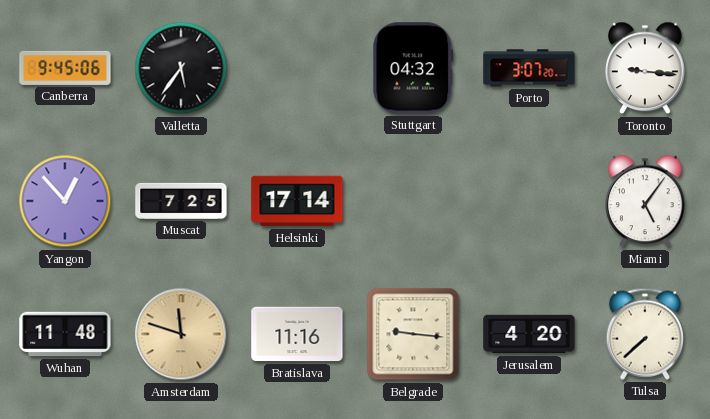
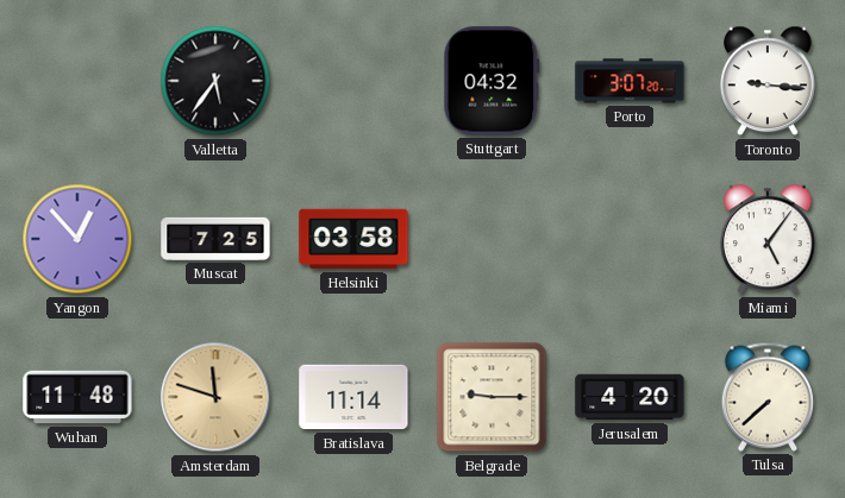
Canberra: 9:45 -> none (65, 68)
Helsinki: 17:14 -> 03:58 (353, 239)
Bratislava: 11:16 -> 11:14 (353, 397)
Belgrade: 9:16 -> 9:15 (492, 397)
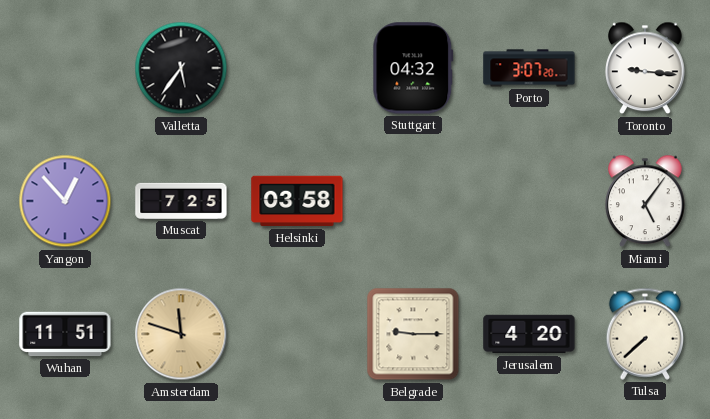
Wuhan: 11:48 -> 11:51 (65, 334)
Bratislava: 11:14 -> none (353, 397)
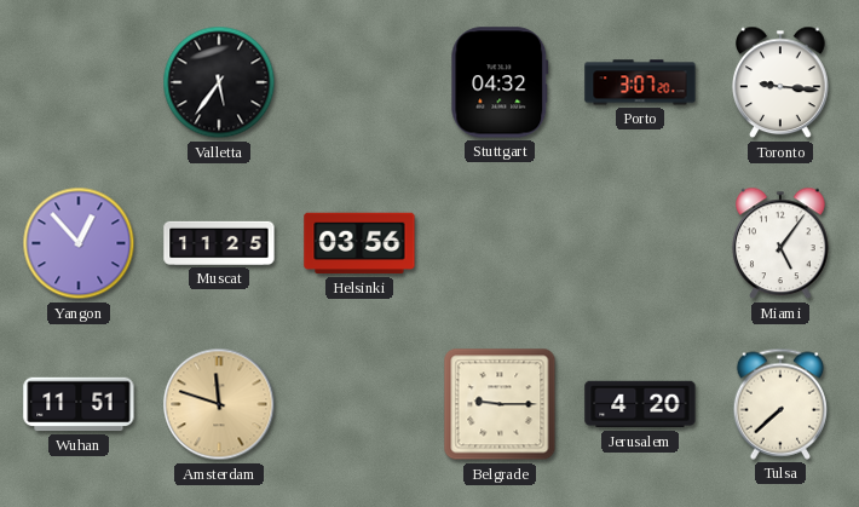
Muscat: 7:25 -> 11:25 (219, 243)
Helsinki: 03:58 -> 03:56 (359, 243)
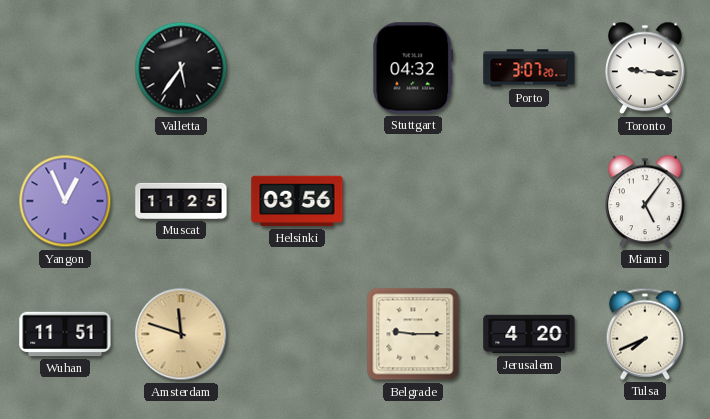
Yangon: 12:53 -> 12:56 (65, 201)
Tulsa: 7:38 -> 7:41 (644, 334)
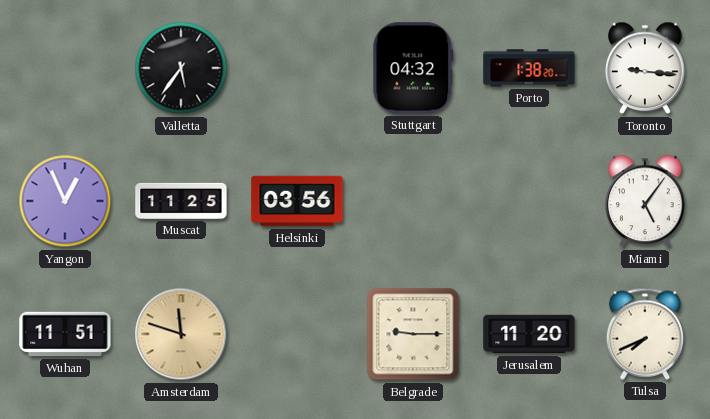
Porto: 3:07 -> 1:38 (529, 68)
Jerusalem: 4:20 -> 11:20 (529, 334)
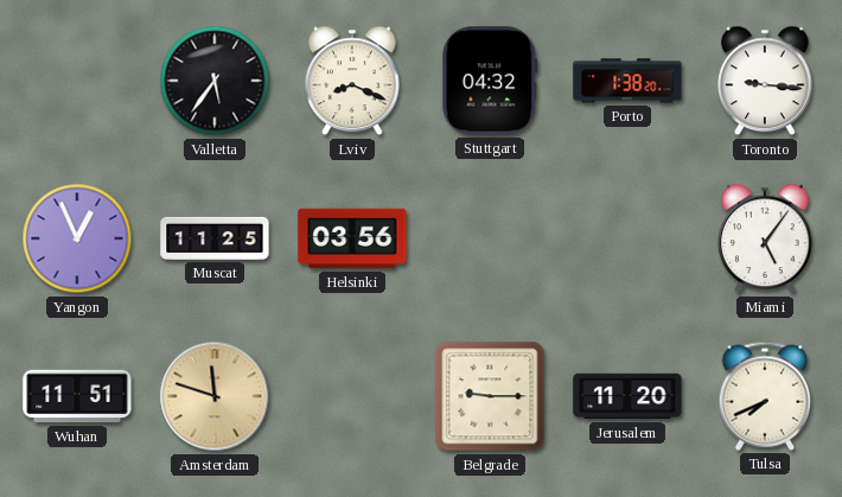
Lviv: none -> 8:19 (353, 81)
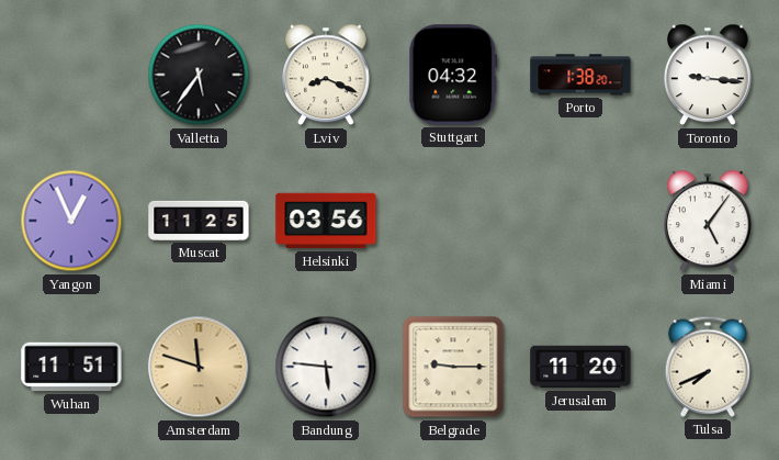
Bandung: none -> 5:46 (326, 367)
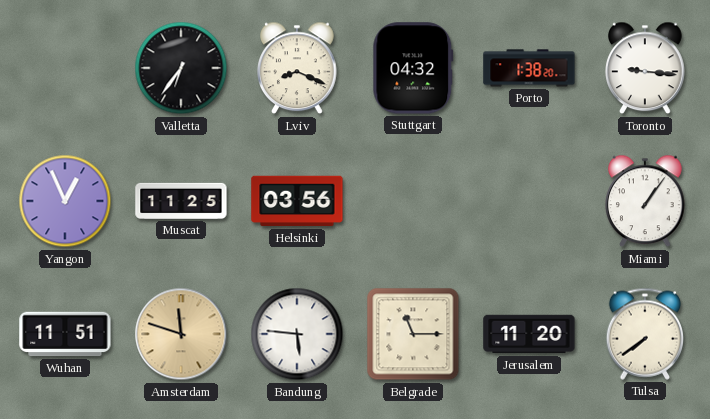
Valletta: 5:36 -> 6:36 (181, 68)
Miami: 5:06 -> 1:06 (646, 201)
Belgrade: 9:15 -> 11:15 (413, 334)
Tulsa: 7:41 -> 7:39 (644, 334)
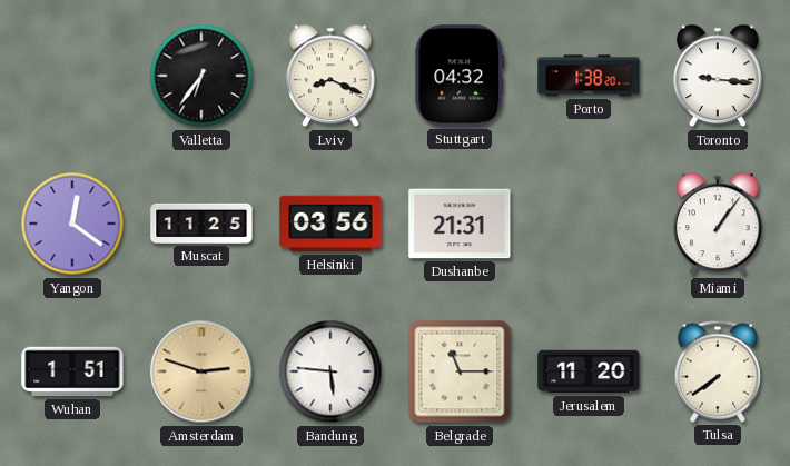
Yangon: 12:56 -> 12:21 (72, 224)
Dushanbe: none -> 21:31 (460, 224)
Wuhan: 11:51 -> 1:51 (72, 371)
Amsterdam: 11:48 -> 2:48 (201, 371)
